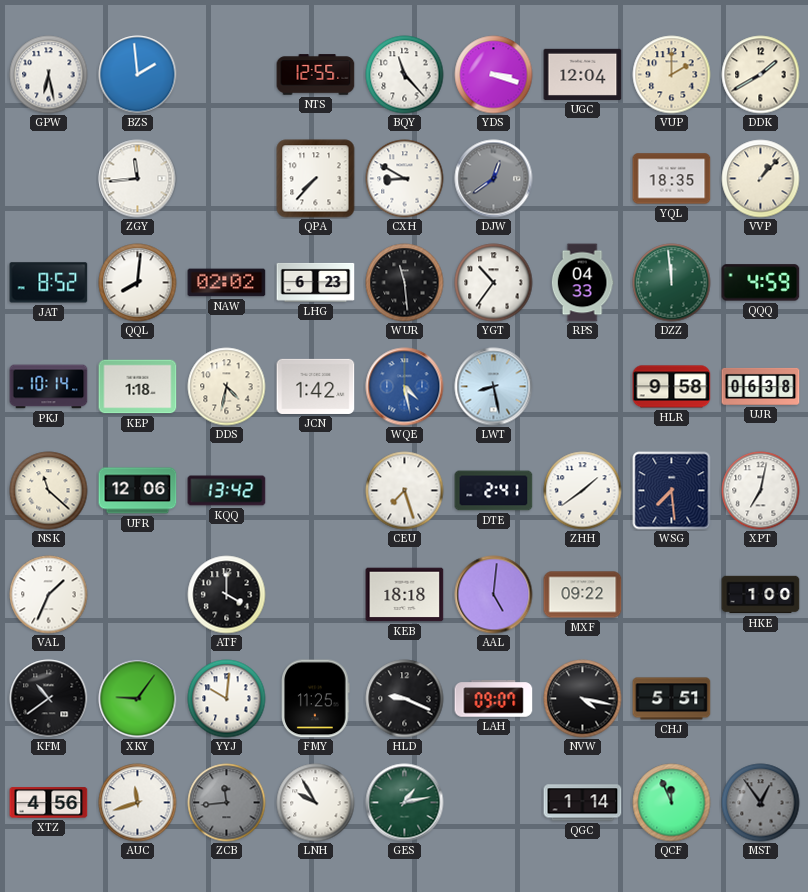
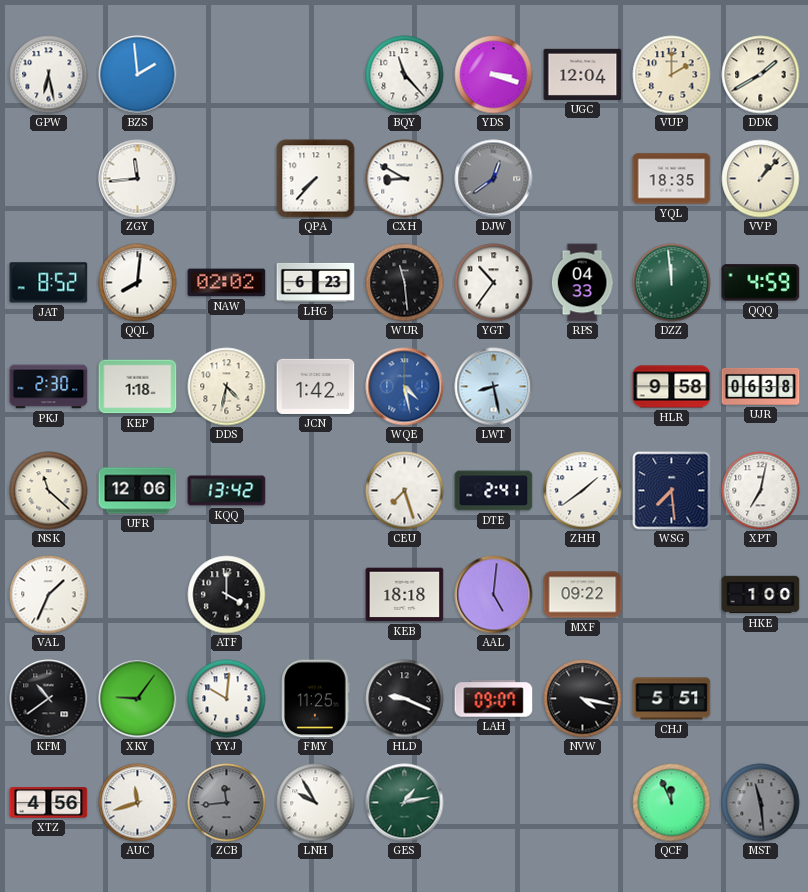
NTS: 12:55 -> none (316, 75)
PKJ: 10:14 -> 2:30 (49, 387)
QGC: 1:14 -> none (583, 803)
MST: 12:54 -> 11:29 (761, 803)
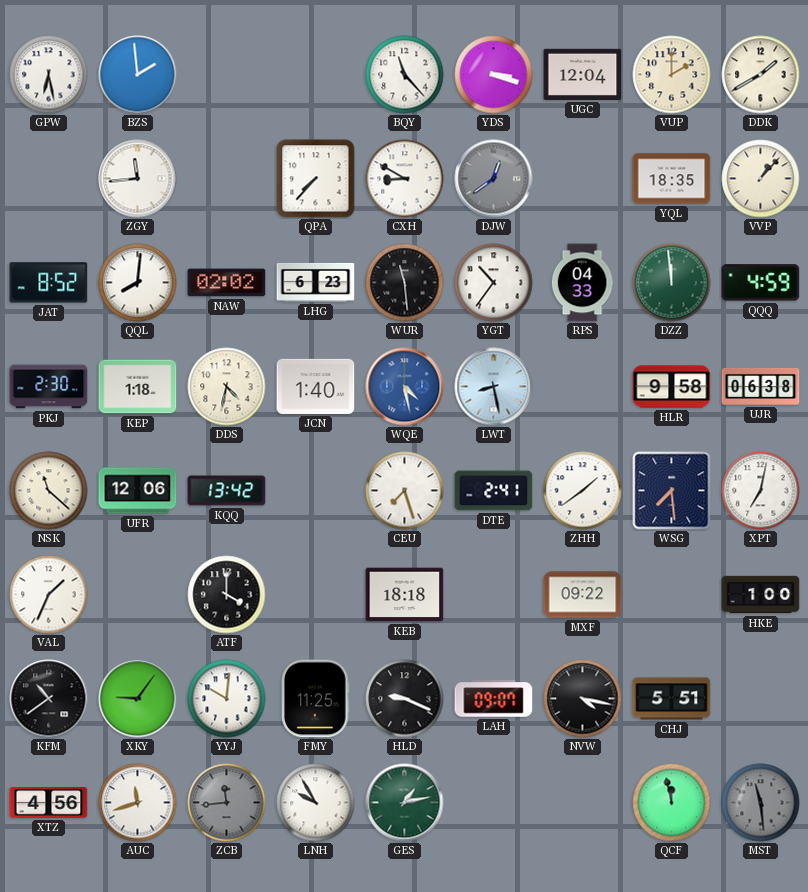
JCN: 1:42 -> 1:40 (316, 386)
AAL: 5:01 -> none (494, 595)
QCF: 11:56 -> 11:58 (672, 803)
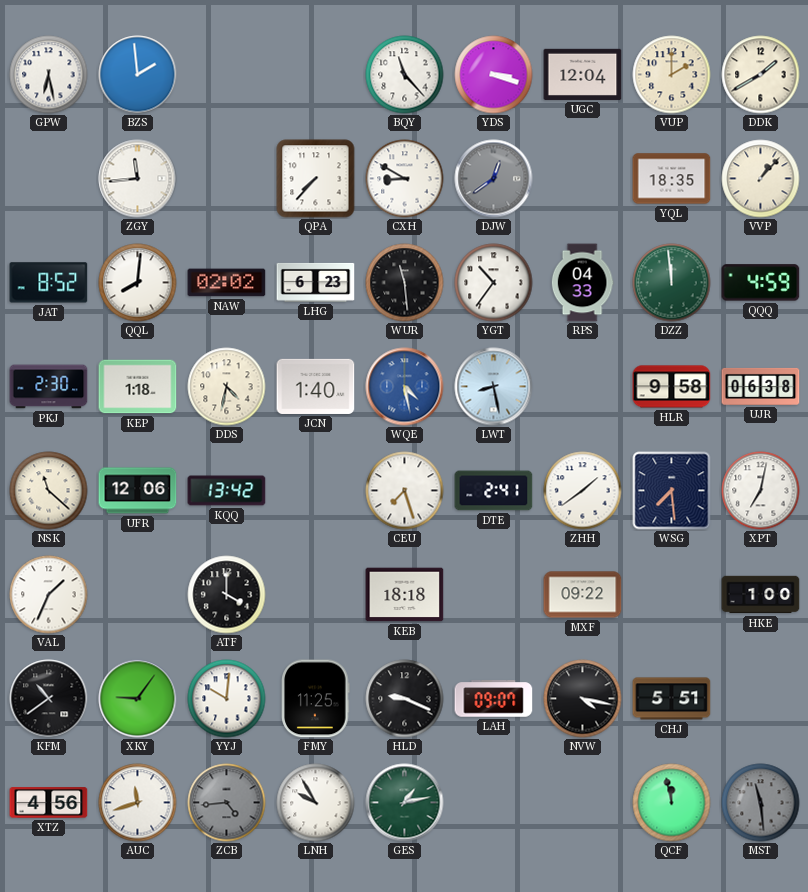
ZCB: 11:44 -> 4:44 (227, 803)
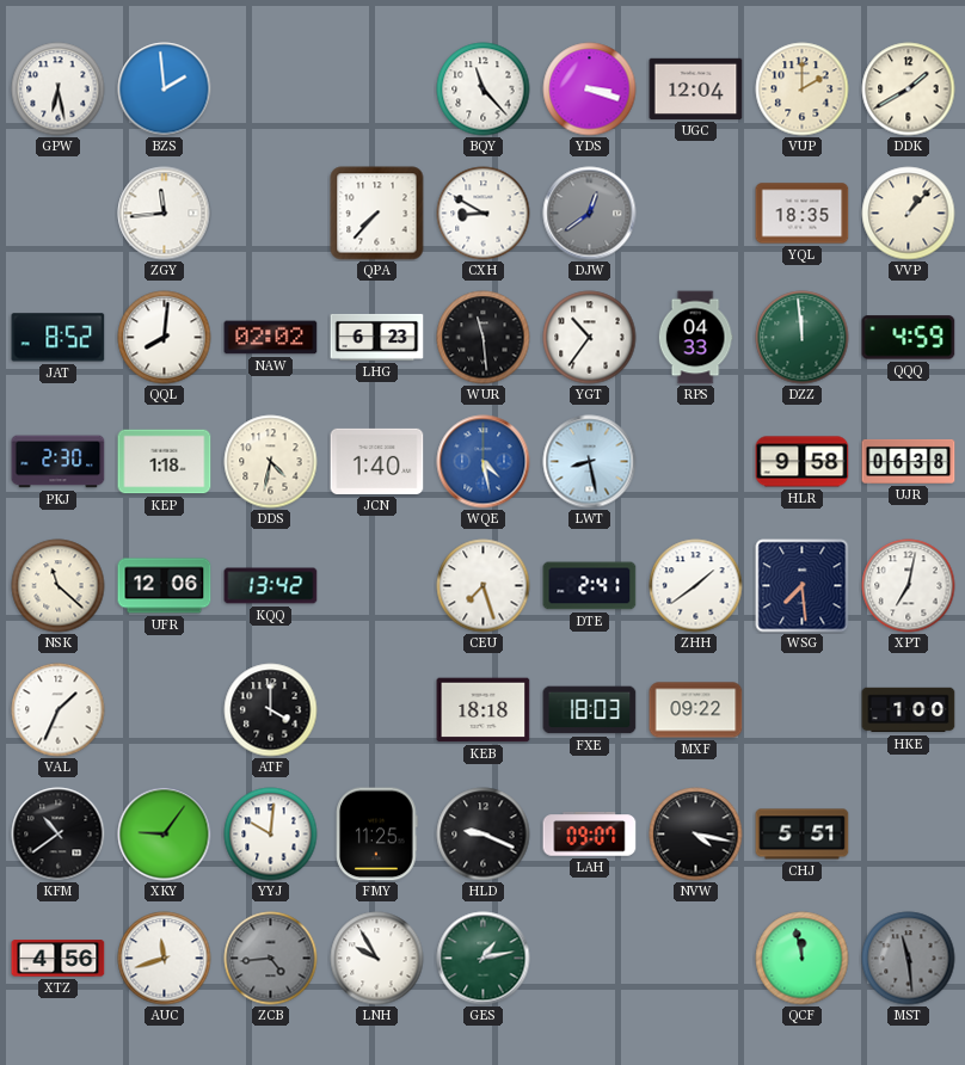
FXE: none -> 18:03 (590, 710)
